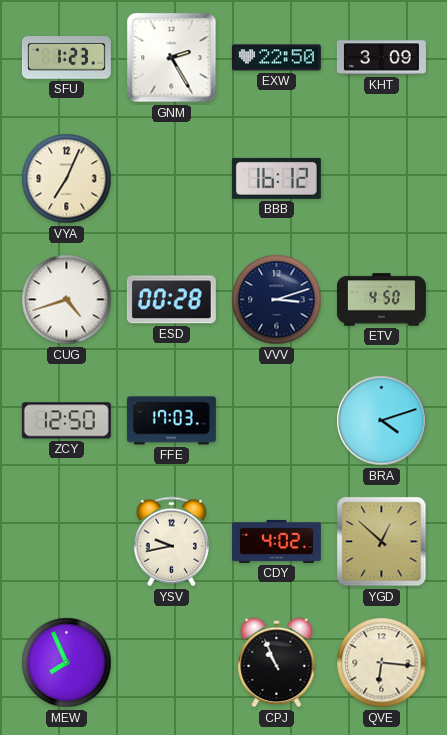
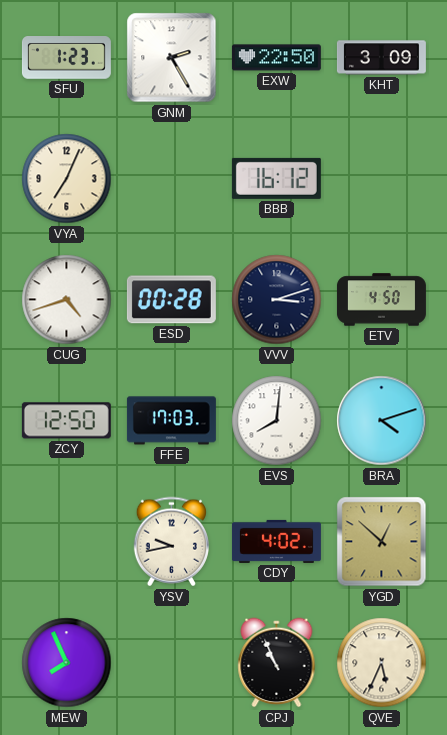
EVS: none -> 8:01 (277, 421)
QVE: 6:16 -> 5:34 (382, 663)
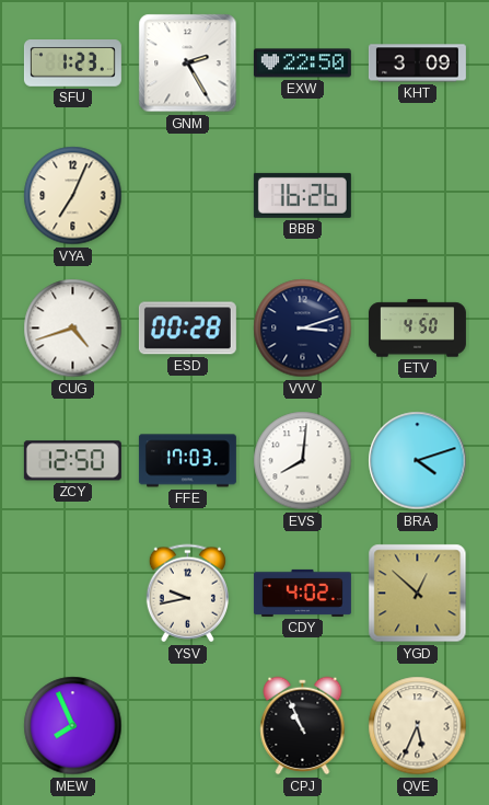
BBB: 16:12 -> 16:26 (302, 195)
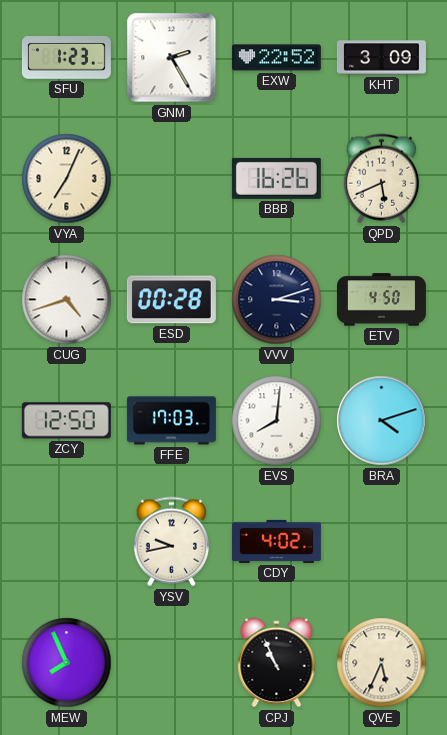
EXW: 22:50 -> 22:52 (276, 58)
QPD: none -> 5:41 (381, 179)
YGD: 12:52 -> none (418, 594)
